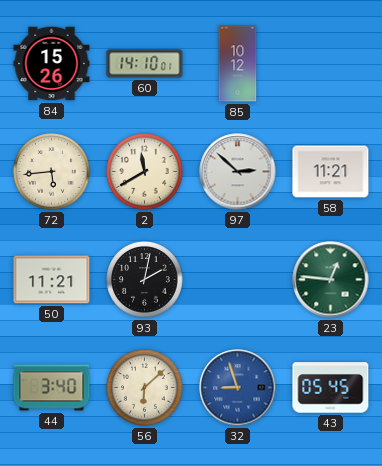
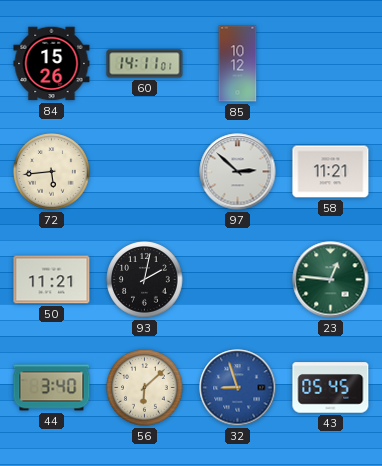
60: 14:10 -> 14:11 (145, 64)
2: 11:40 -> none (145, 172)
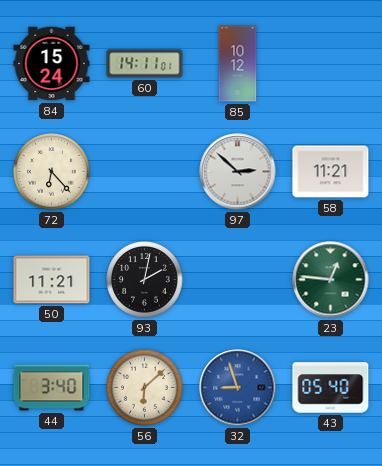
84: 15:26 -> 15:24 (52, 64)
72: 5:44 -> 6:23 (52, 172)
43: 05:45 -> 05:40 (331, 388)
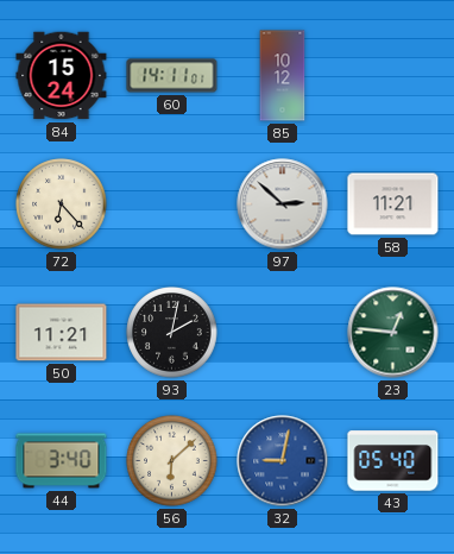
32: 8:57 -> 9:02 (283, 461)
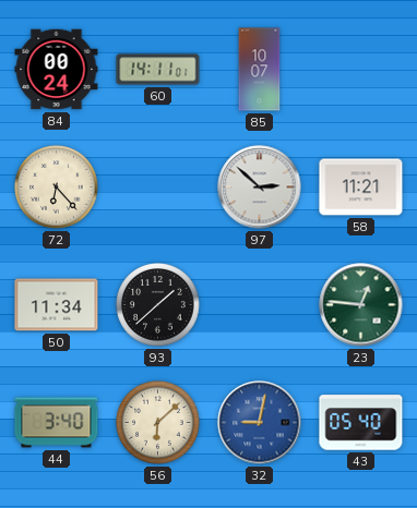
84: 15:24 -> 00:24 (57, 70)
85: 10:12 -> 10:07 (260, 70)
50: 11:21 -> 11:34 (57, 305)
93: 2:02 -> 1:38 (158, 305)
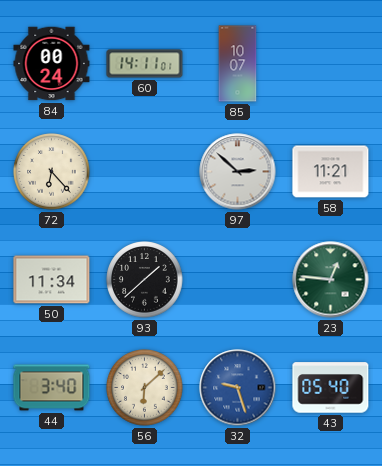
32: 9:02 -> 9:27 (238, 388)
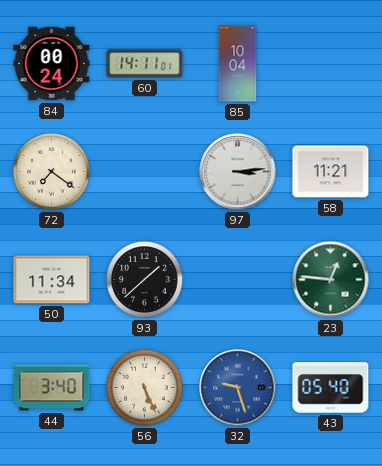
85: 10:07 -> 10:04 (238, 64)
72: 6:23 -> 7:21 (52, 172)
97: 2:52 -> 3:14 (238, 172)
56: 6:08 -> 5:26 (145, 388)
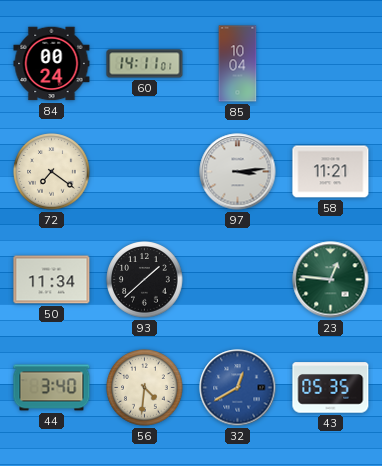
56: 5:26 -> 4:31 (145, 388)
32: 9:27 -> 12:40 (238, 388)
43: 05:40 -> 05:35 (331, 388)
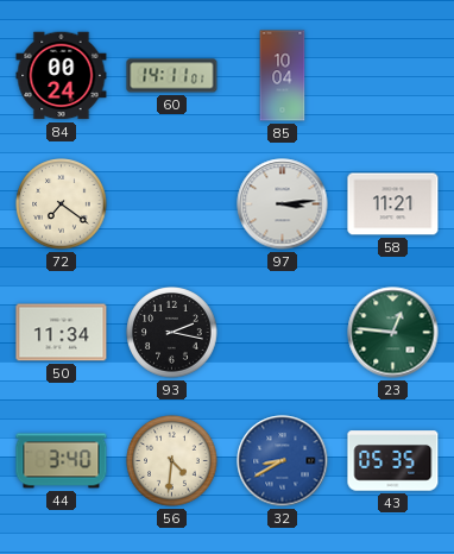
93: 1:38 -> 2:17 (172, 333)
32: 12:40 -> 8:40 (283, 461)
